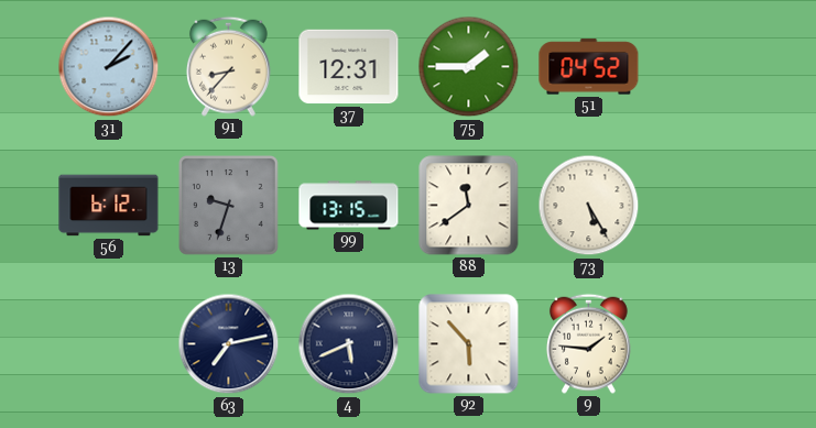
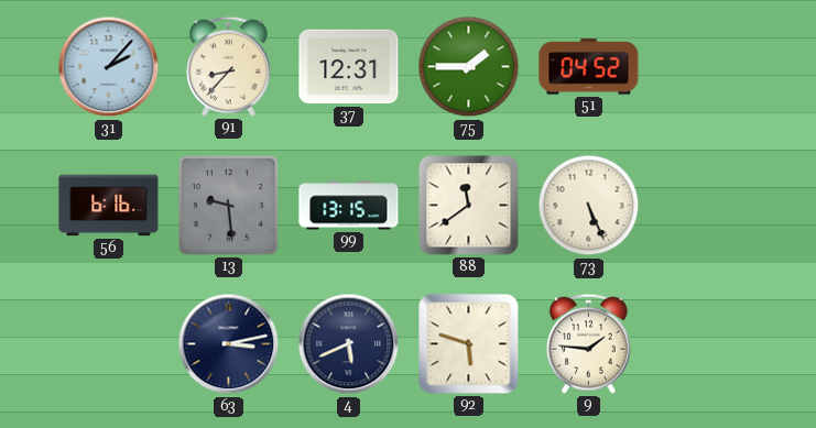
56: 6:12 -> 6:16 (109, 206)
13: 9:33 -> 9:29 (229, 206)
73: 5:25 -> 5:26 (589, 206)
63: 7:13 -> 3:13 (229, 344)
92: 5:53 -> 5:48 (469, 344)
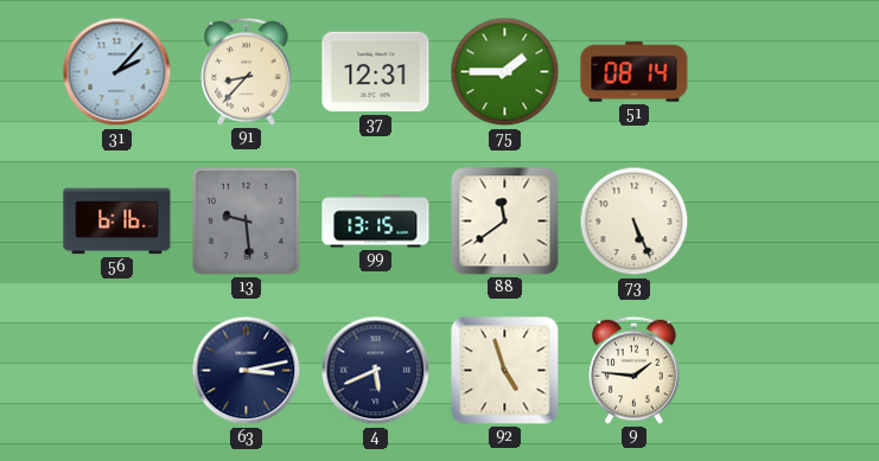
51: 04:52 -> 08:14 (635, 72)
92: 5:48 -> 4:57 (505, 371)
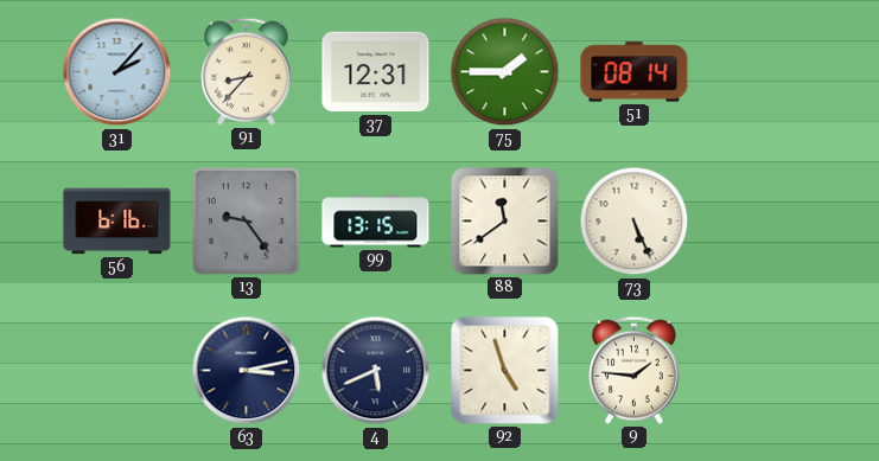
13: 9:29 -> 9:24 (247, 222)
